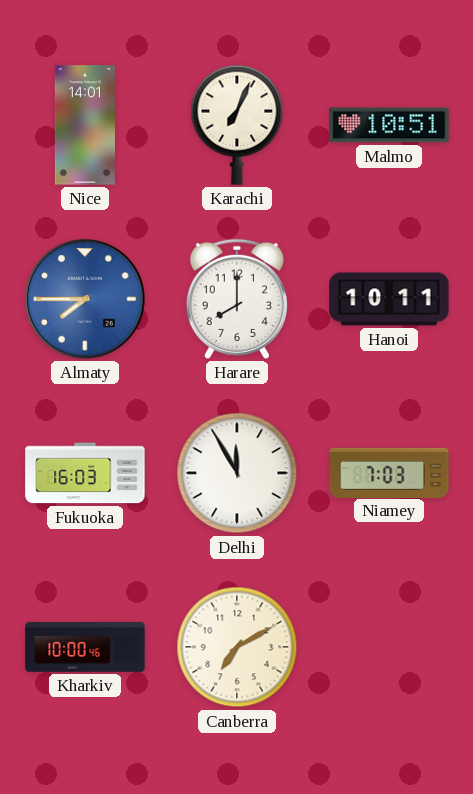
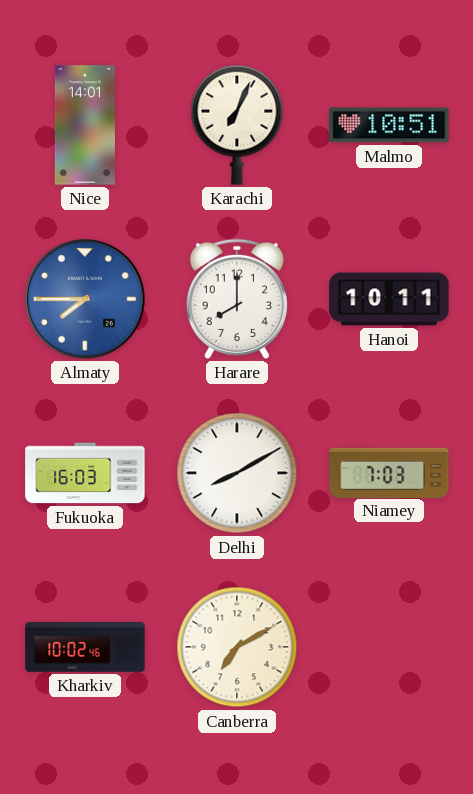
Delhi: 11:55 -> 8:10 (237, 473)
Kharkiv: 10:00 -> 10:02 (85, 647)
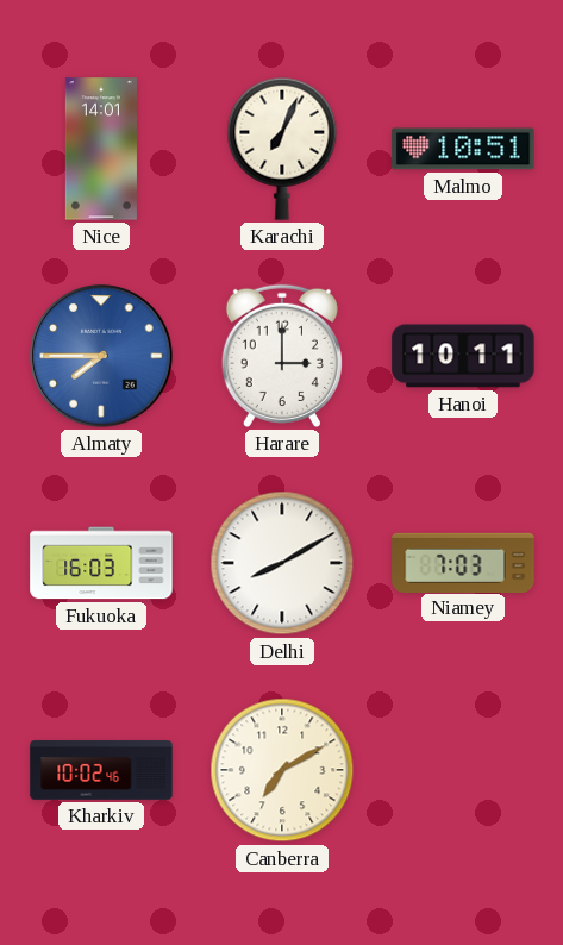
Harare: 8:00 -> 3:00 (282, 356)
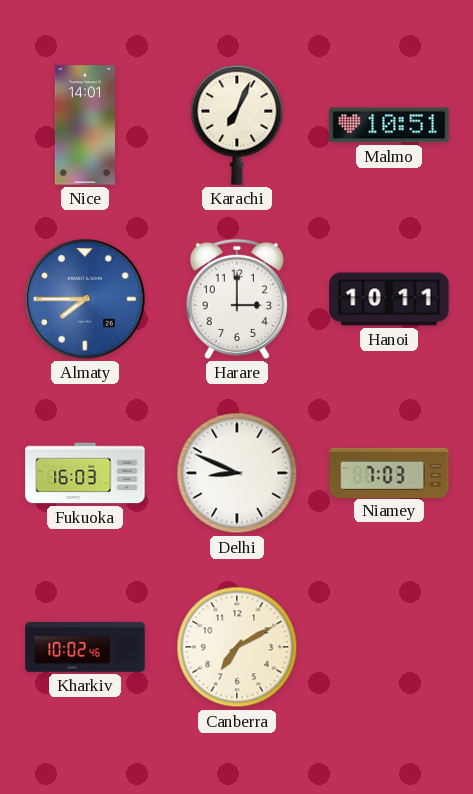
Delhi: 8:10 -> 8:49 (237, 473)
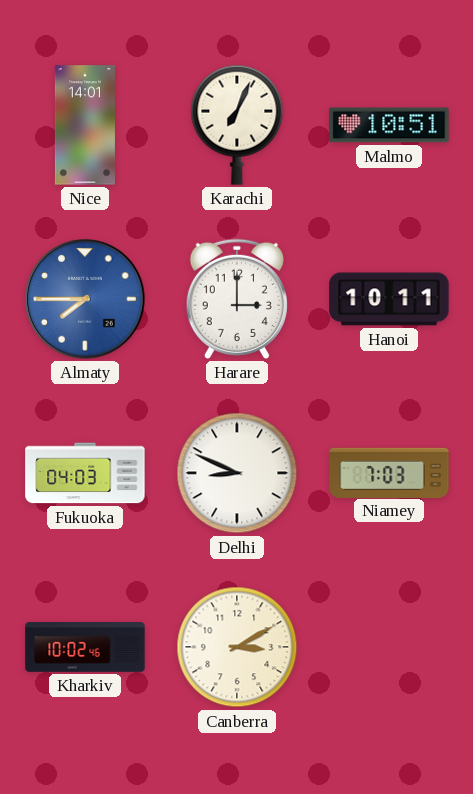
Fukuoka: 16:03 -> 04:03 (85, 473)
Canberra: 7:10 -> 3:10 (237, 647)
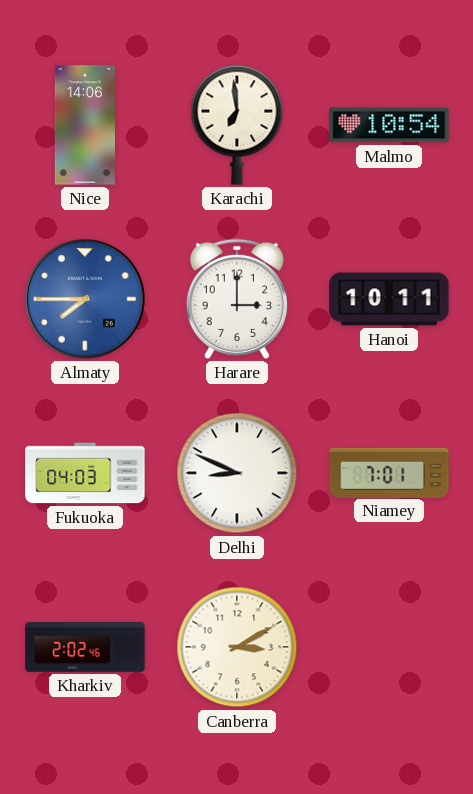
Nice: 14:01 -> 14:06 (85, 125)
Karachi: 7:04 -> 6:59 (237, 125)
Malmo: 10:51 -> 10:54 (389, 125)
Niamey: 7:03 -> 7:01 (389, 472)
Kharkiv: 10:02 -> 2:02 (85, 647)
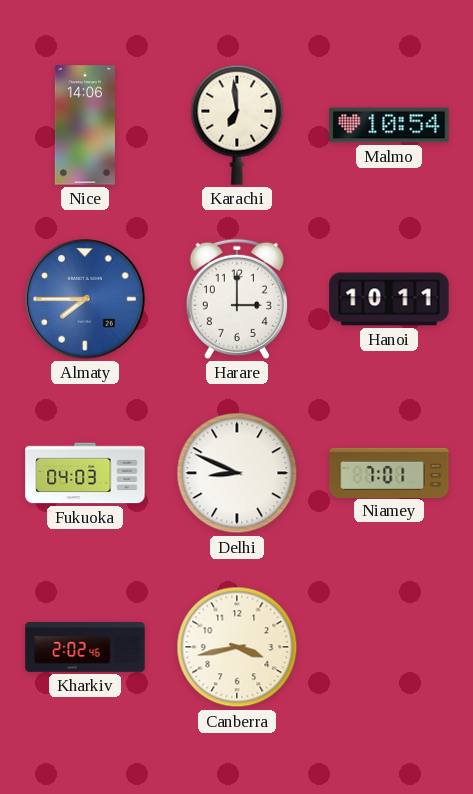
Canberra: 3:10 -> 3:43 (237, 647)
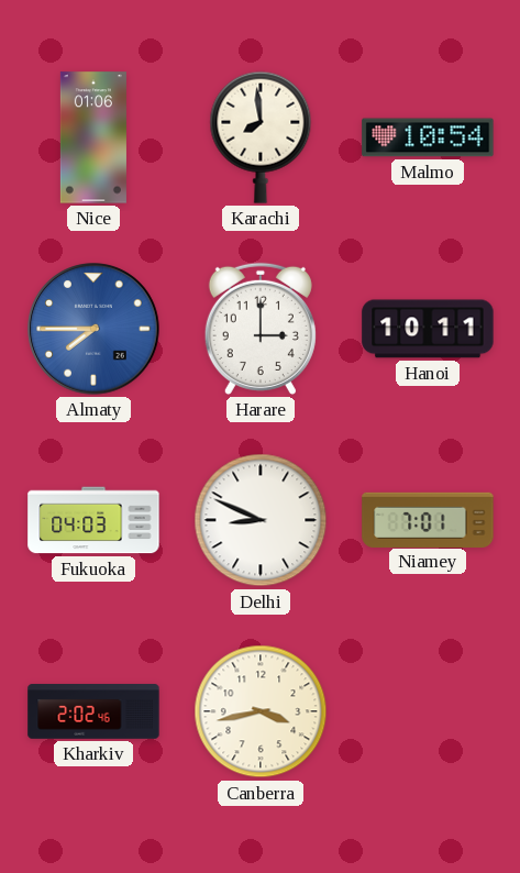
Nice: 14:06 -> 01:06 (93, 137)
Karachi: 6:59 -> 7:59 (261, 137)
